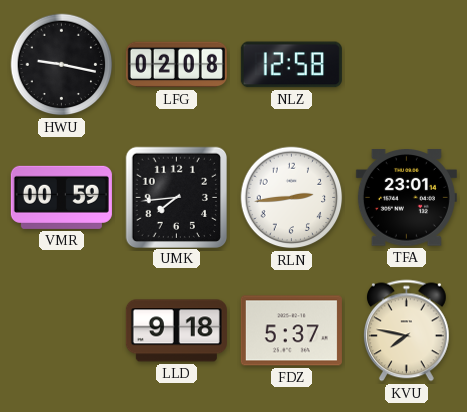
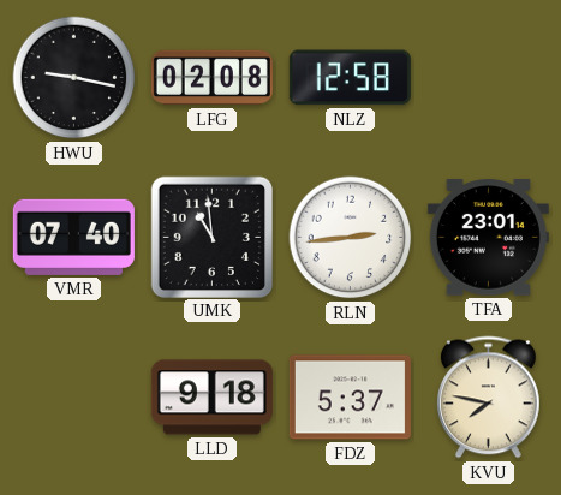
VMR: 00:59 -> 07:40 (73, 237)
UMK: 7:44 -> 10:59 (211, 237)
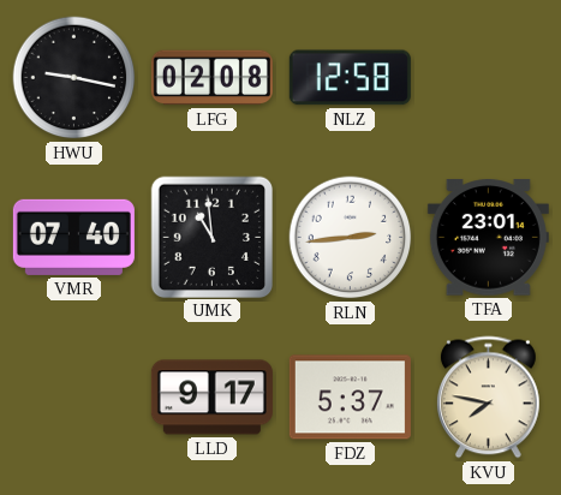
LLD: 9:18 -> 9:17 (211, 398)
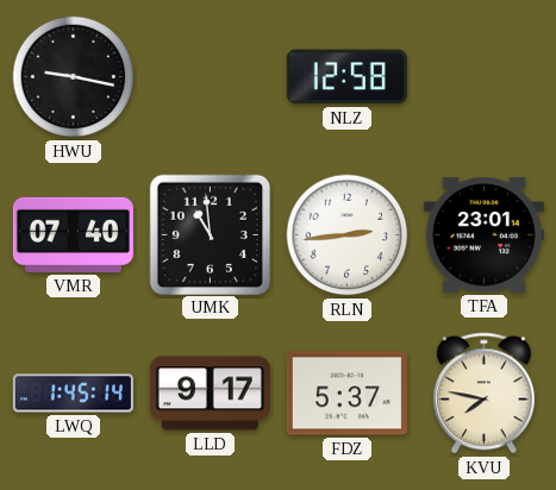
LFG: 02:08 -> none (211, 78)
LWQ: none -> 1:45 (73, 394)
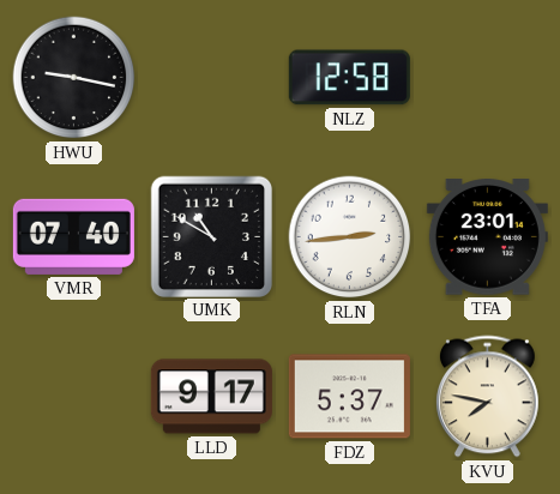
UMK: 10:59 -> 10:50 (211, 236)
LWQ: 1:45 -> none (73, 394)
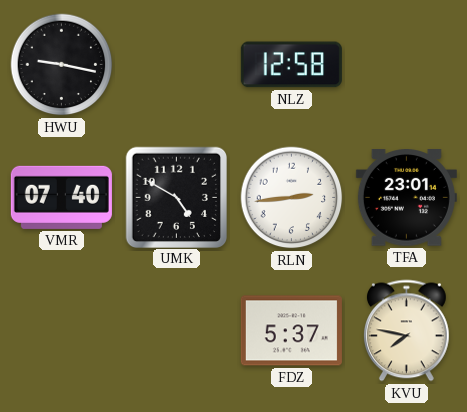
UMK: 10:50 -> 4:50 (176, 197)
LLD: 9:17 -> none (211, 397)
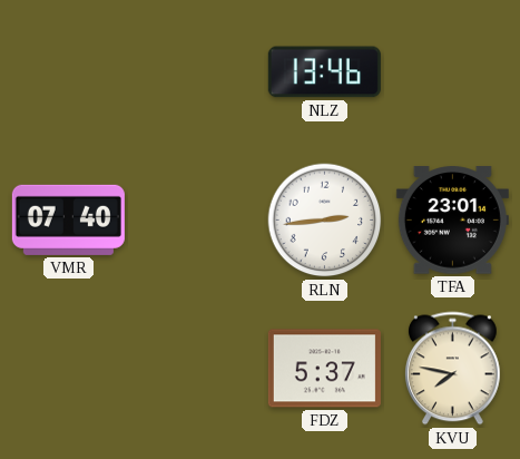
HWU: 9:17 -> none (62, 65)
NLZ: 12:58 -> 13:46 (324, 72)
UMK: 4:50 -> none (176, 197)
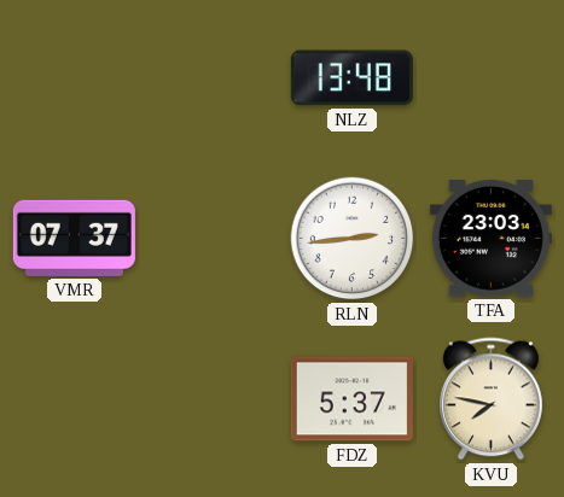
NLZ: 13:46 -> 13:48 (351, 78)
VMR: 07:40 -> 07:37 (74, 238)
TFA: 23:01 -> 23:03 (490, 239)
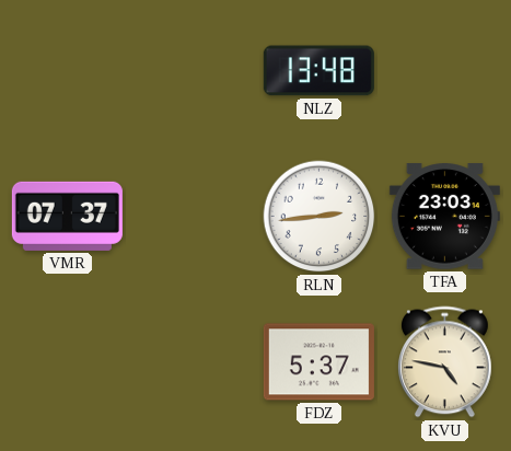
KVU: 7:47 -> 4:47 (444, 362)
